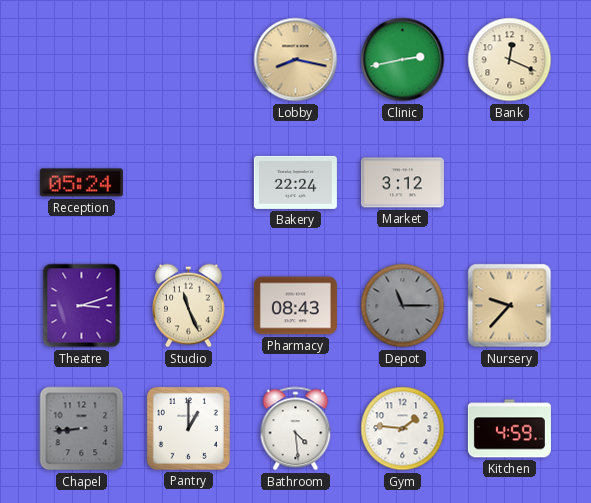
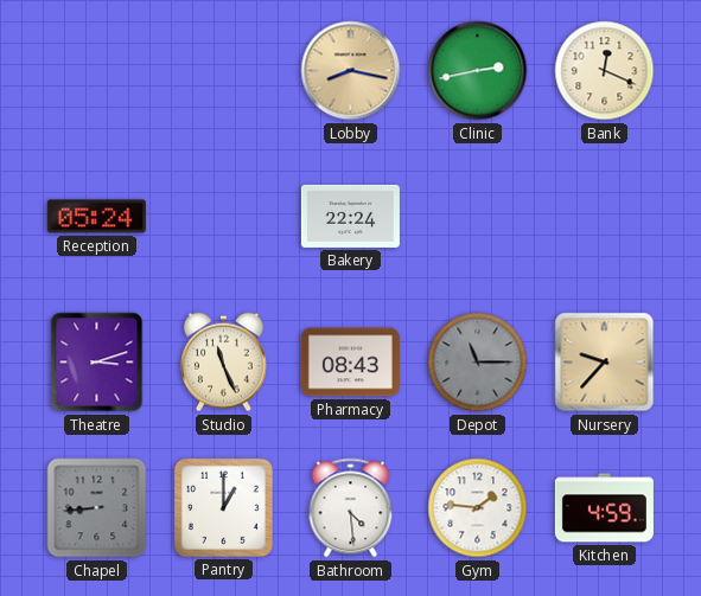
Market: 3:12 -> none (402, 183)
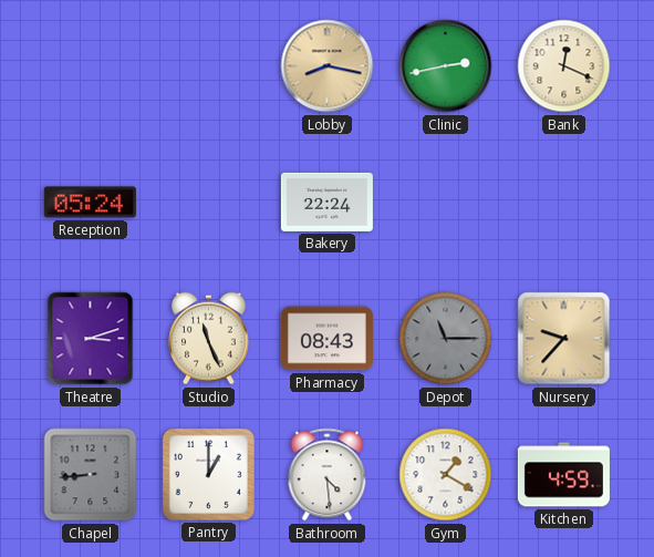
Gym: 1:46 -> 1:20 (446, 475)
